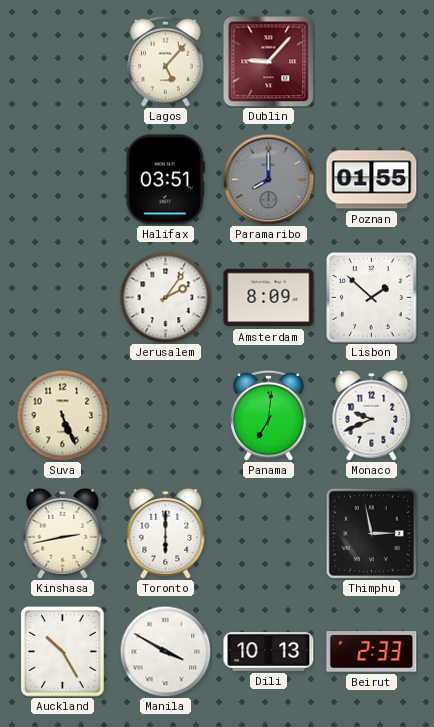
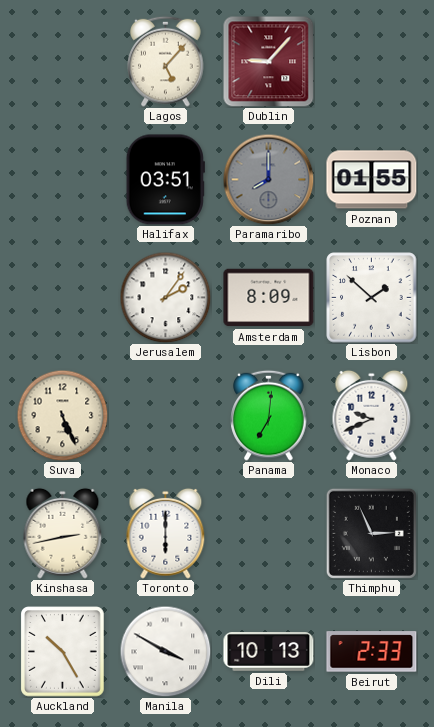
Thimphu: 2:58 -> 2:56 (371, 533)
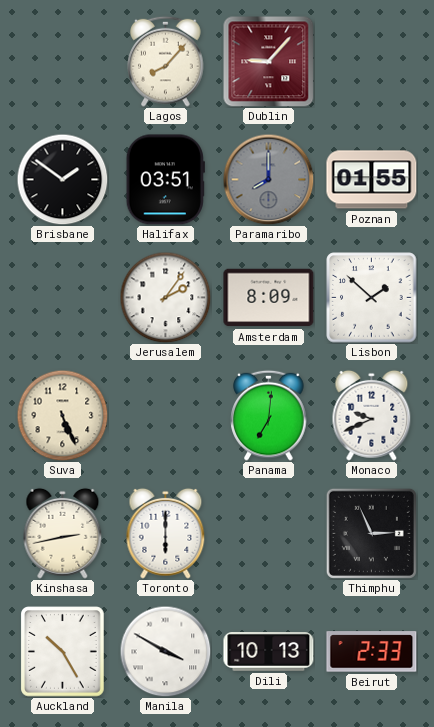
Lagos: 5:07 -> 8:07 (166, 61)
Brisbane: none -> 1:51 (62, 179)
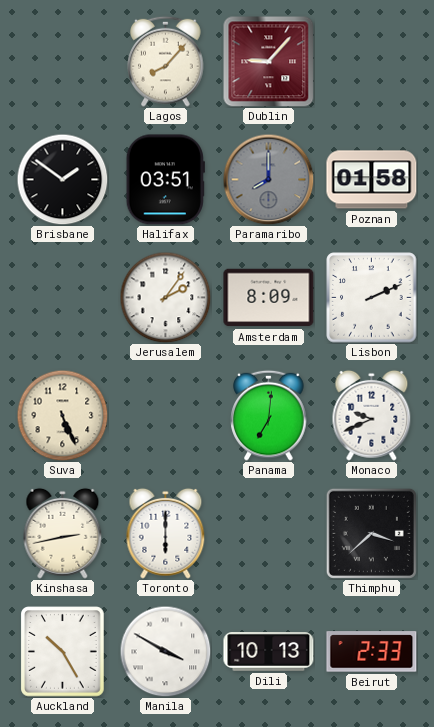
Poznan: 01:55 -> 01:58 (372, 180)
Lisbon: 1:52 -> 2:11 (372, 298)
Thimphu: 2:56 -> 3:38 (371, 533)
